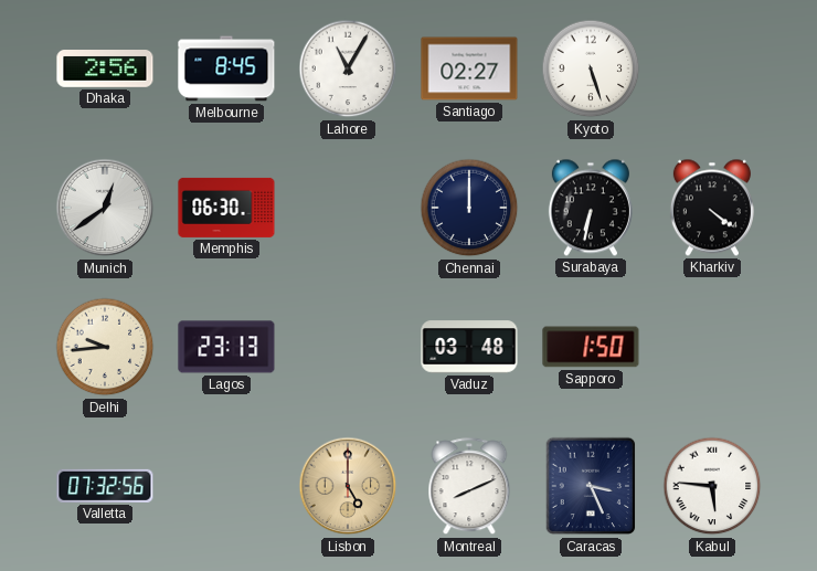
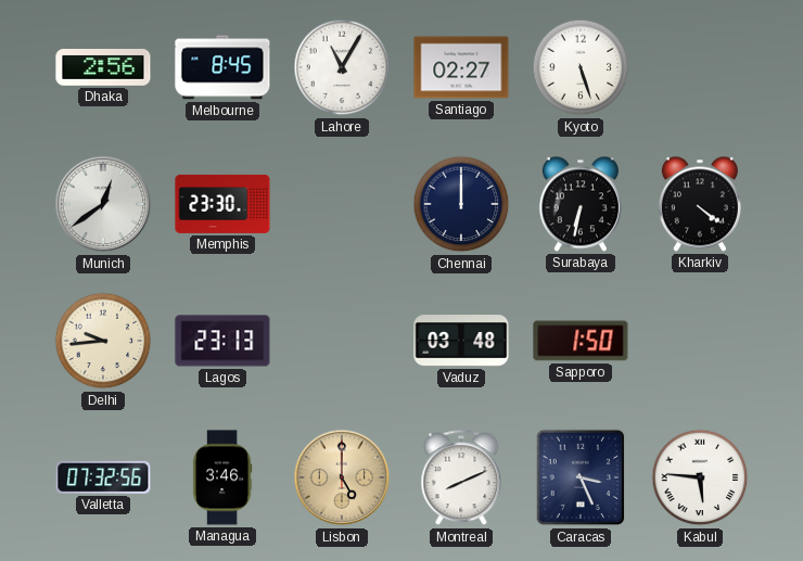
Memphis: 06:30 -> 23:30 (222, 204)
Managua: none -> 3:46 (222, 477)
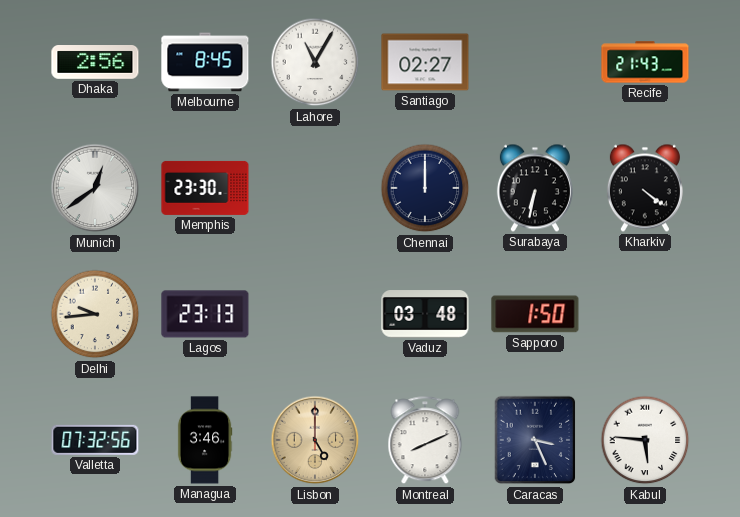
Kyoto: 5:27 -> none (581, 67)
Recife: none -> 21:43 (645, 62)
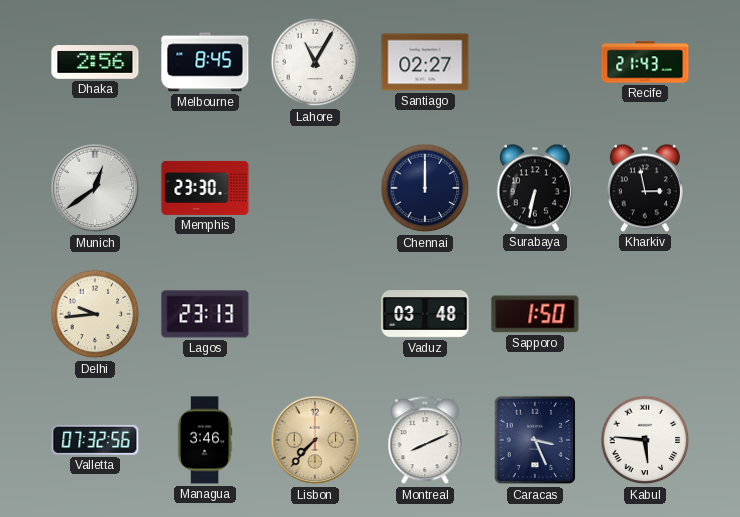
Kharkiv: 4:21 -> 2:58 (645, 188)
Lisbon: 5:00 -> 7:37 (315, 440)
